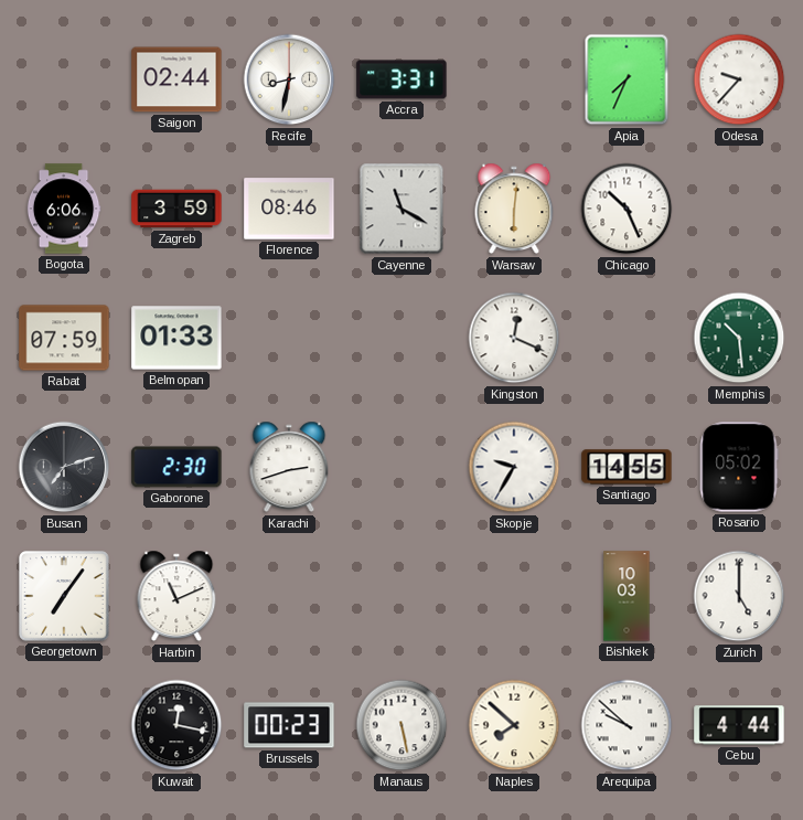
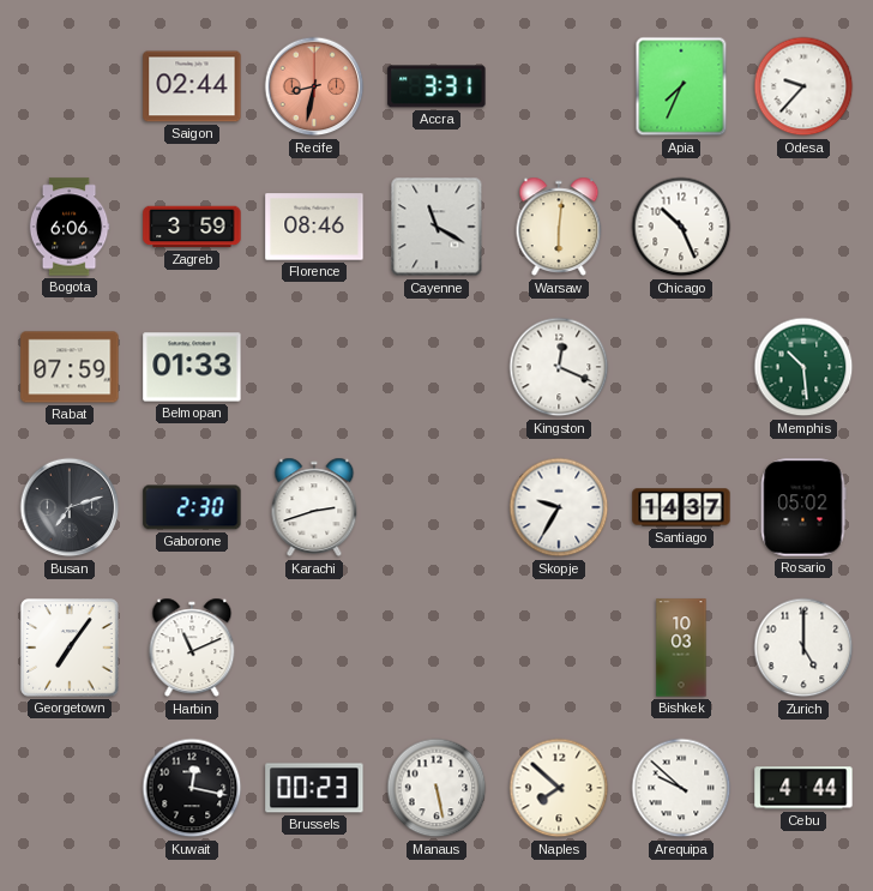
Recife dial: white -> salmon (314, 86)
Santiago: 14:55 -> 14:37 (681, 507)
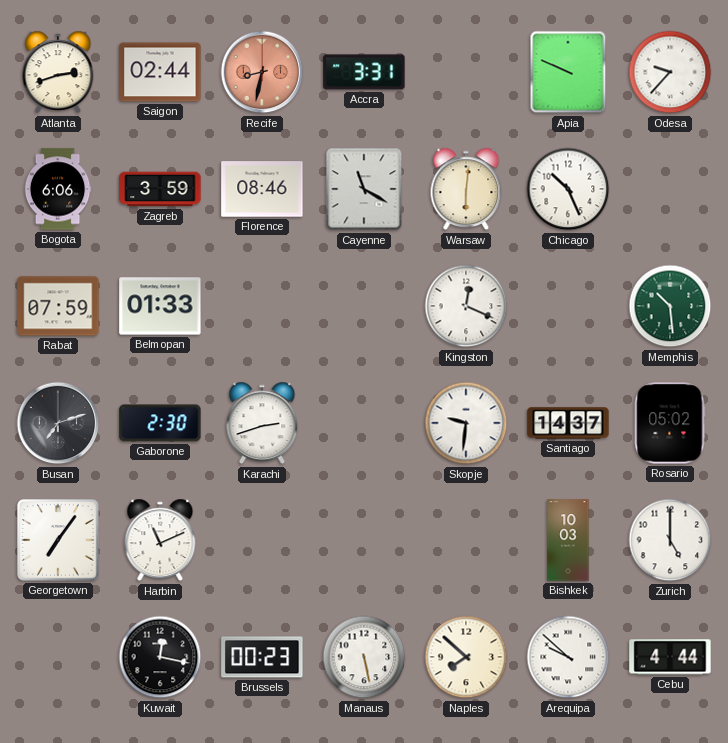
Atlanta: none -> 2:42 (58, 72)
Apia: 7:34 -> 9:49 (568, 72)
Skopje: 9:35 -> 9:31 (466, 423)
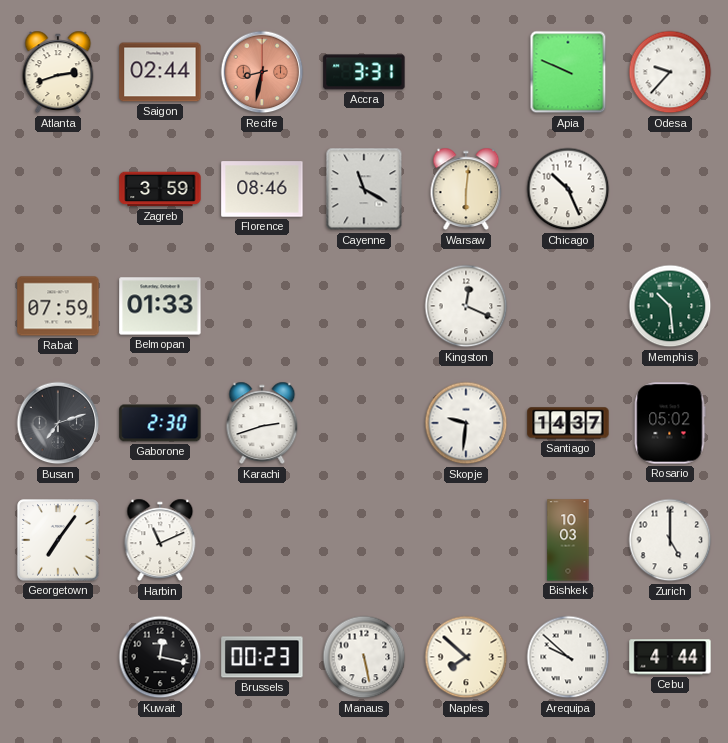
Bogota: 6:06 -> none (58, 189)
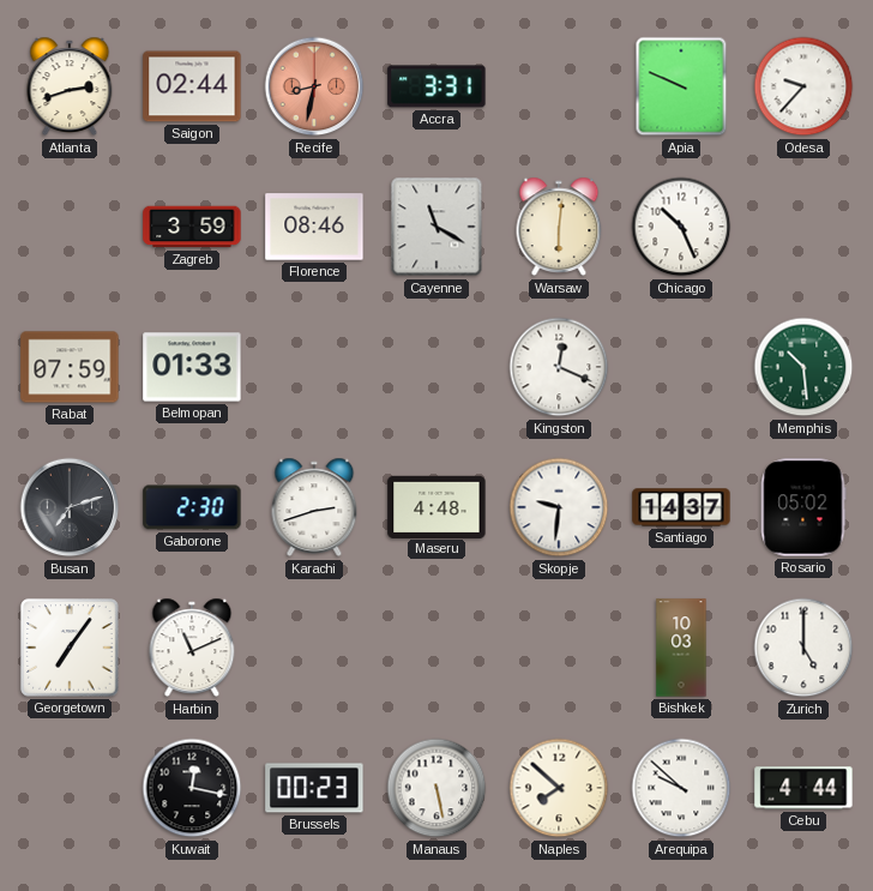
Maseru: none -> 4:48 (436, 506)
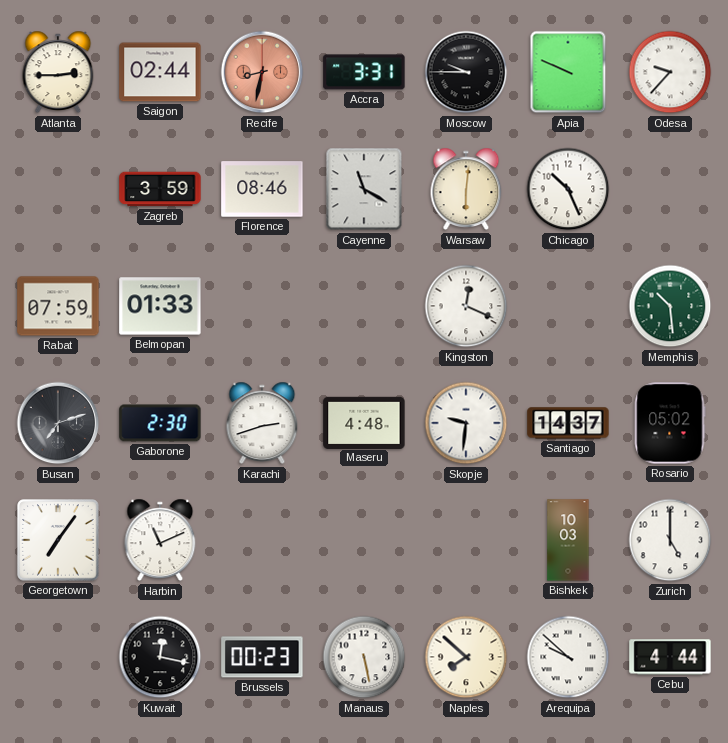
Atlanta: 2:42 -> 2:45 (58, 72)
Moscow: none -> 9:45 (466, 72)
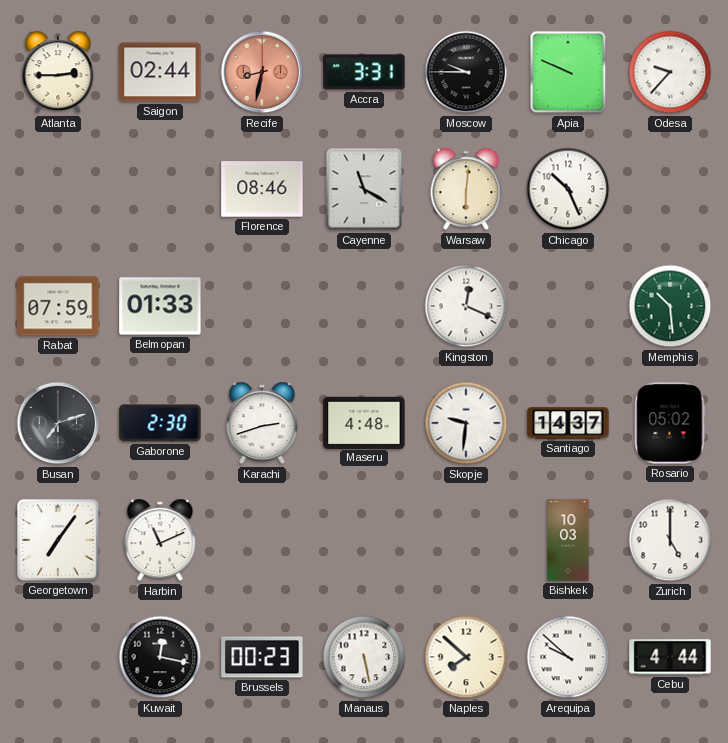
Zagreb: 3:59 -> none (160, 189)
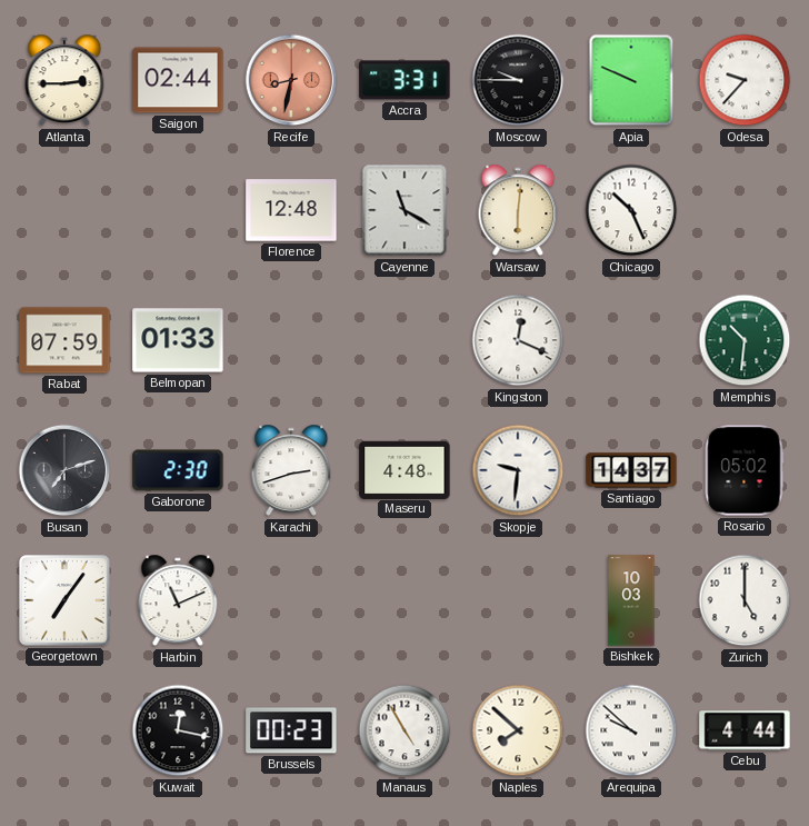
Florence: 08:46 -> 12:48 (291, 210)
Memphis: 10:29 -> 10:31 (745, 340)
Manaus: 5:28 -> 4:55 (404, 730)
